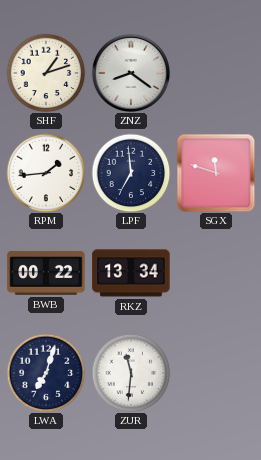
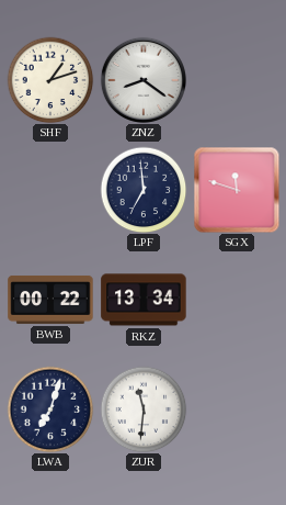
RPM: 1:44 -> none (46, 173)
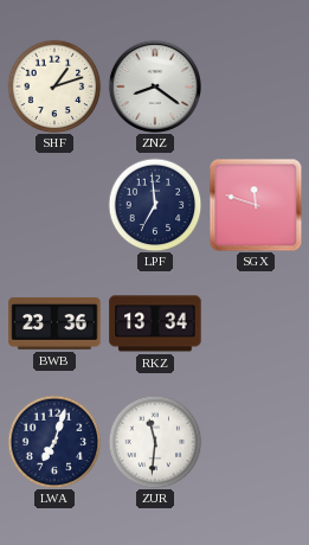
BWB: 00:22 -> 23:36 (54, 323)
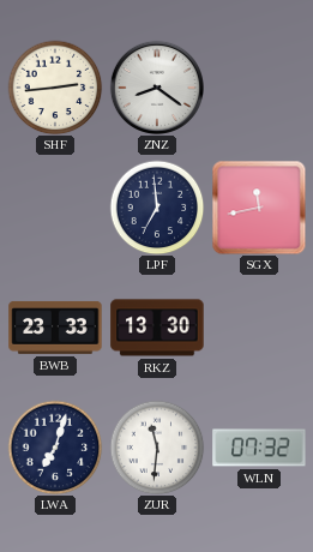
SHF: 1:12 -> 2:44 (55, 88)
SGX: 11:48 -> 11:43 (259, 208)
BWB: 23:36 -> 23:33 (55, 328)
RKZ: 13:34 -> 13:30 (157, 328)
WLN: none -> 07:32 (259, 448)
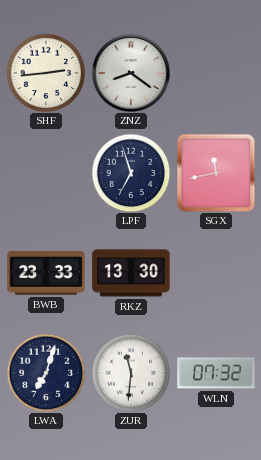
LPF: 6:59 -> 6:57 (131, 173)
